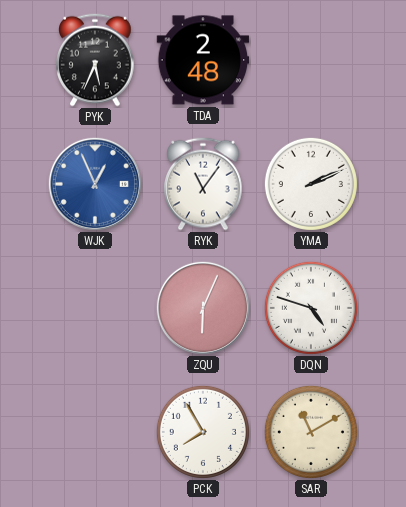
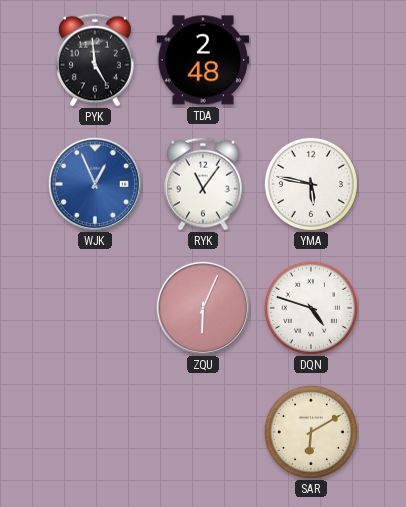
PYK: 5:34 -> 4:59 (95, 60)
YMA: 2:11 -> 5:47 (311, 184)
PCK: 7:55 -> none (203, 432)
SAR: 11:10 -> 6:10 (311, 432)
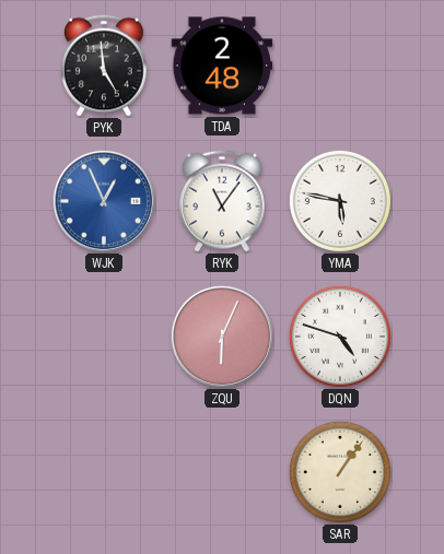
SAR: 6:10 -> 1:06 (340, 472)
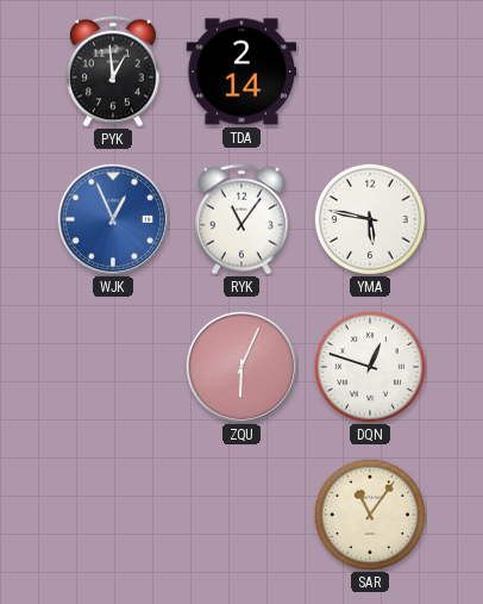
PYK: 4:59 -> 12:59 (113, 71)
TDA: 2:48 -> 2:14 (241, 71)
DQN: 4:48 -> 12:48 (370, 367)
SAR: 1:06 -> 11:06 (370, 515)
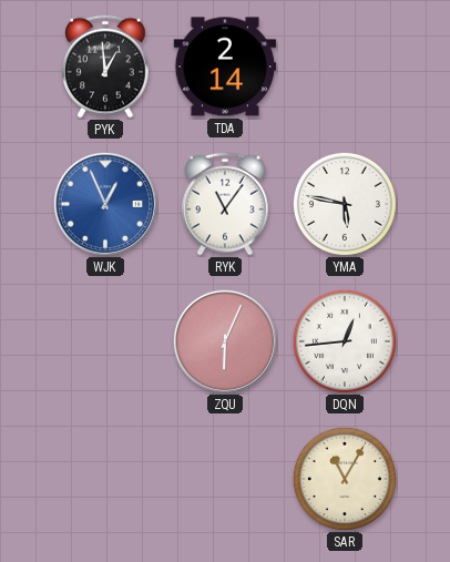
DQN: 12:48 -> 12:44 (345, 341)
SAR: 11:06 -> 11:05 (345, 479)
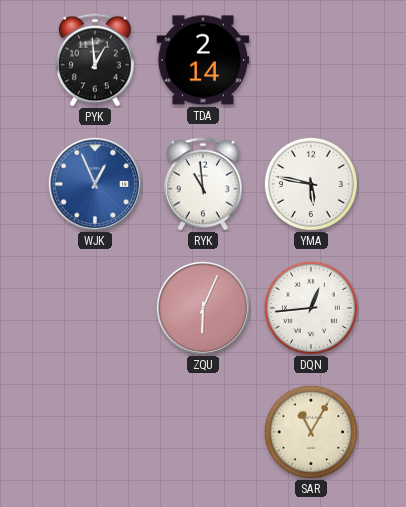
RYK: 11:06 -> 10:59 (203, 184)
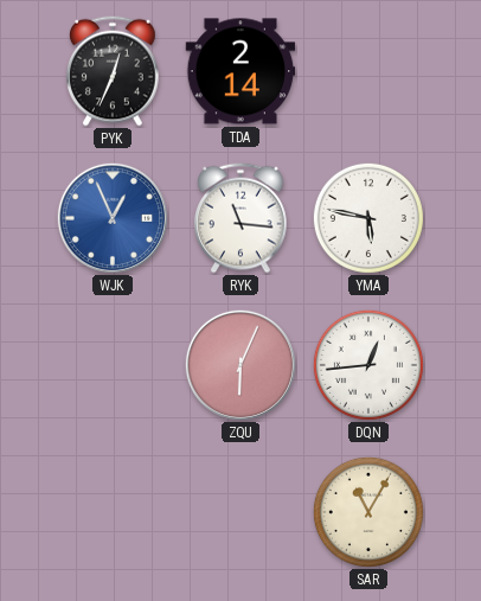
PYK: 12:59 -> 12:34 (113, 71)
RYK: 10:59 -> 11:16 (240, 218)
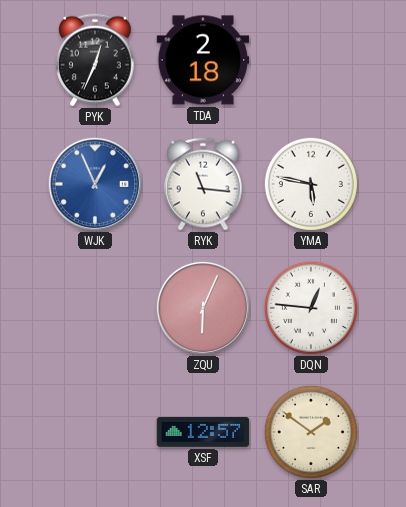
TDA: 2:14 -> 2:18 (203, 60)
DQN: 12:44 -> 12:46 (311, 308)
XSF: none -> 12:57 (203, 433)
SAR: 11:05 -> 1:51 (311, 432)
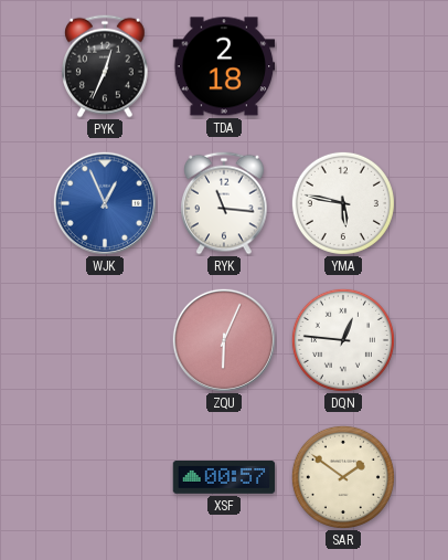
XSF: 12:57 -> 00:57 (224, 478)
